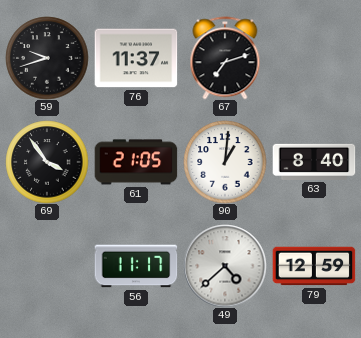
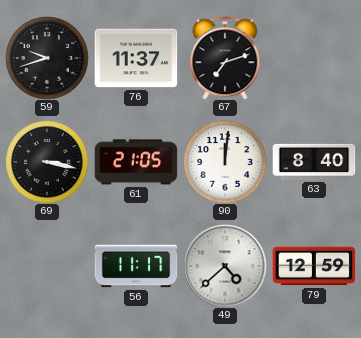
69: 3:54 -> 3:17 (47, 162)
90: 1:01 -> 12:01 (225, 162)
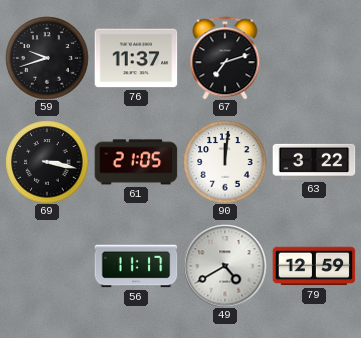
63: 8:40 -> 3:22 (314, 162)
49: 4:38 -> 4:40 (225, 266)
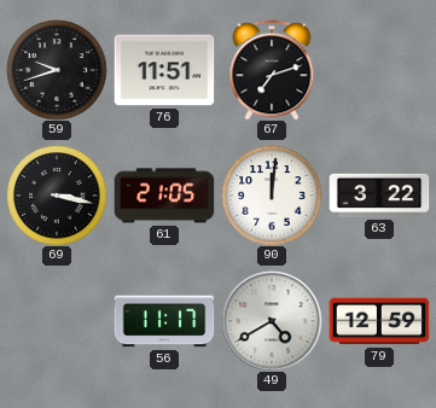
76: 11:37 -> 11:51 (164, 70)
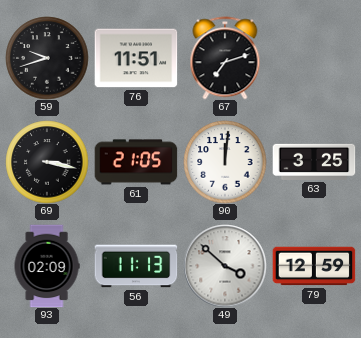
63: 3:22 -> 3:25 (314, 162)
93: none -> 02:09 (47, 266)
56: 11:17 -> 11:13 (136, 266)
49: 4:40 -> 3:52 (225, 266)
